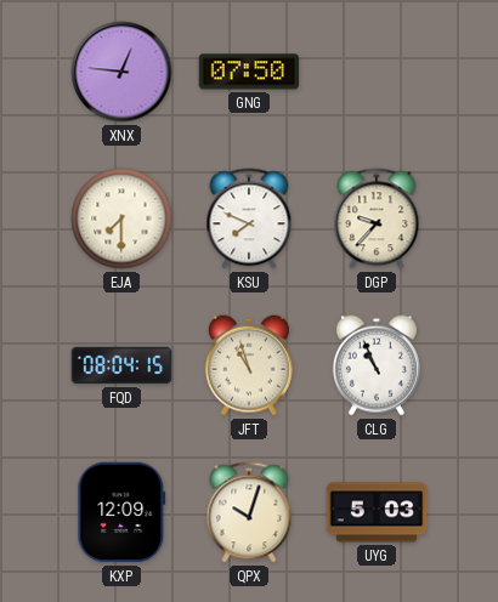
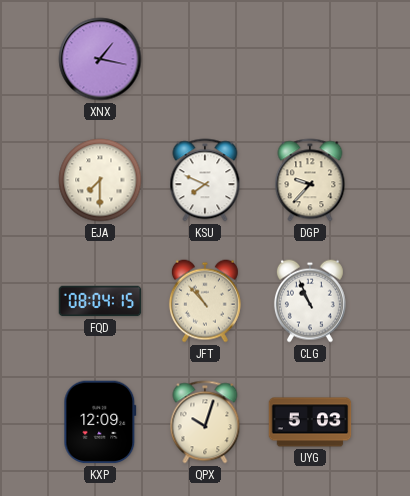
XNX: 12:46 -> 1:17 (100, 59)
GNG: 07:50 -> none (249, 72)
JFT: 10:57 -> 10:53 (205, 301)
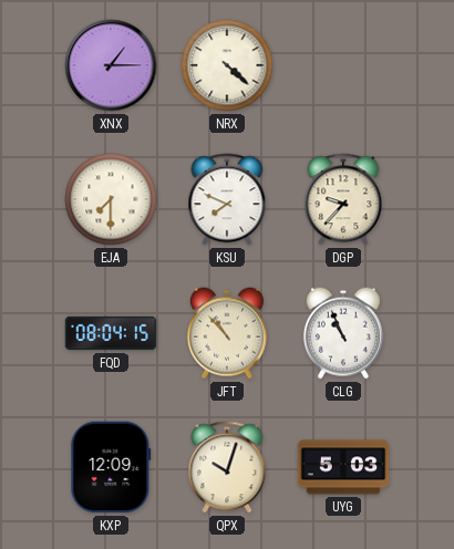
XNX: 1:17 -> 1:15 (111, 65)
NRX: none -> 4:22 (227, 65)
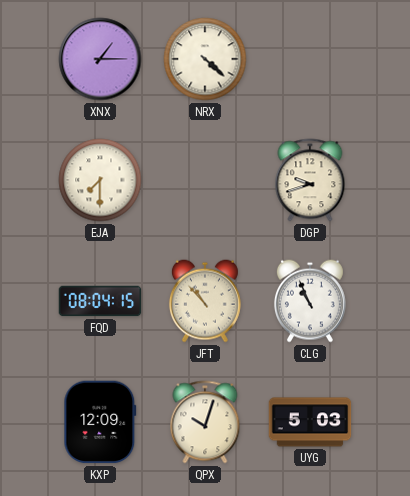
KSU: 7:49 -> none (227, 199)
DGP: 9:37 -> 9:42 (310, 180)
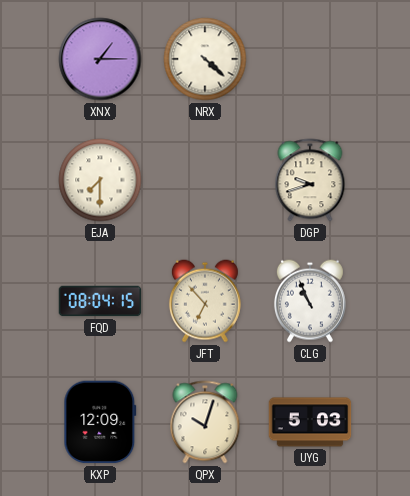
JFT: 10:53 -> 6:53 (205, 301)
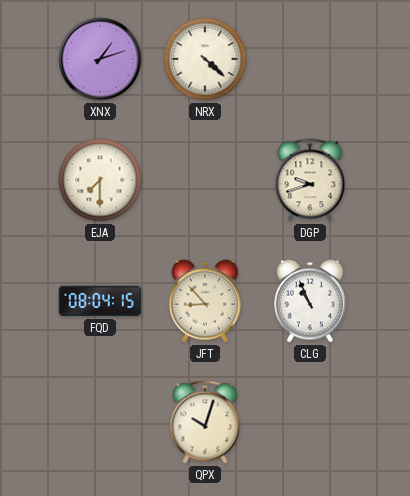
XNX: 1:15 -> 1:12 (100, 59)
JFT: 6:53 -> 8:53 (205, 301)
KXP: 12:09 -> none (100, 422)
UYG: 5:03 -> none (310, 422)
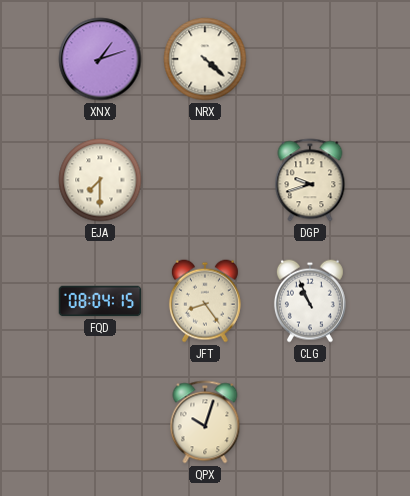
JFT: 8:53 -> 8:24 (205, 301)
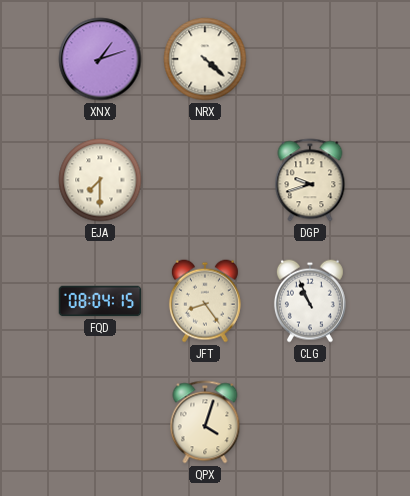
QPX: 10:03 -> 4:03 (205, 422)
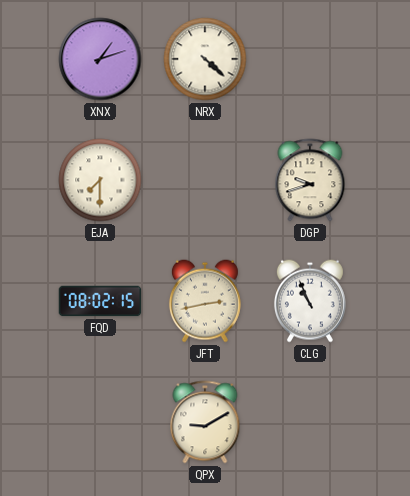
FQD: 08:04 -> 08:02 (100, 301)
JFT: 8:24 -> 2:43 (205, 301)
QPX: 4:03 -> 9:10 (205, 422)
